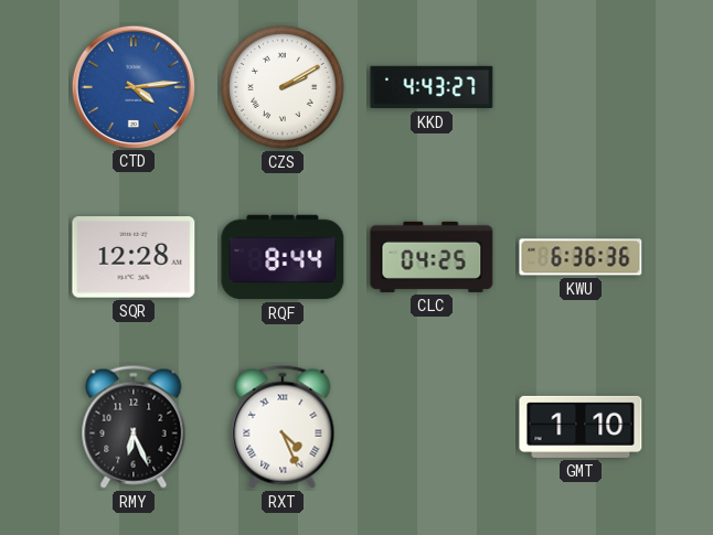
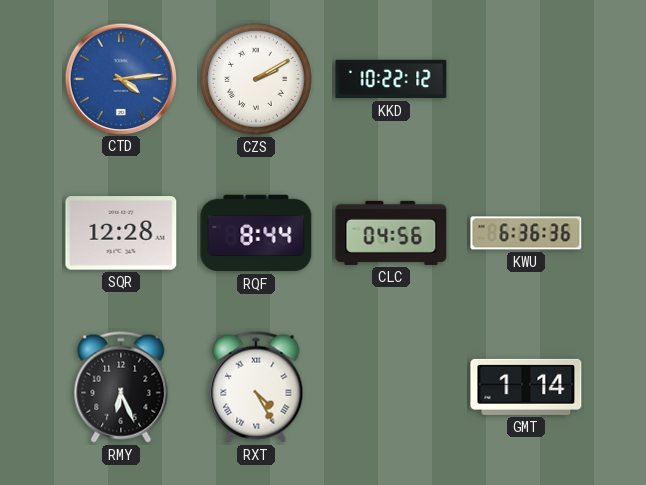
KKD: 4:43 -> 10:22 (391, 79)
CLC: 04:25 -> 04:56 (391, 233)
RXT: 4:26 -> 4:25 (256, 387)
GMT: 1:10 -> 1:14 (526, 387)
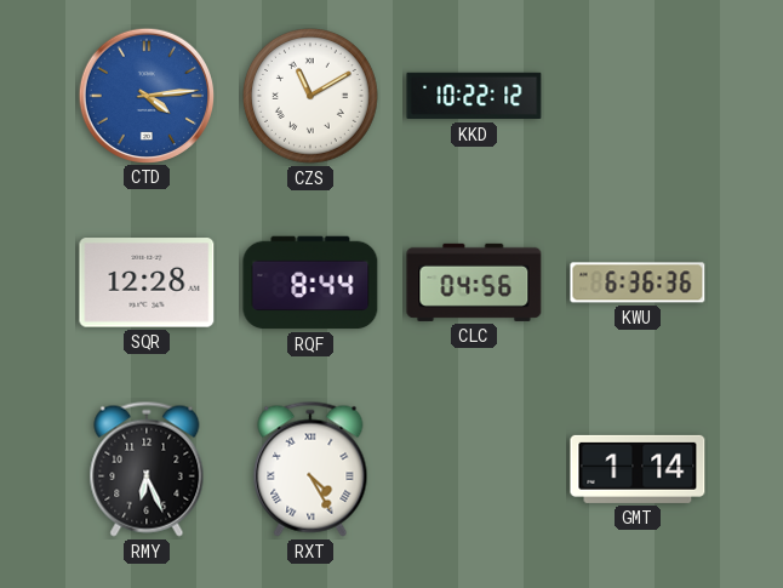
CZS: 2:10 -> 11:10 (312, 97)
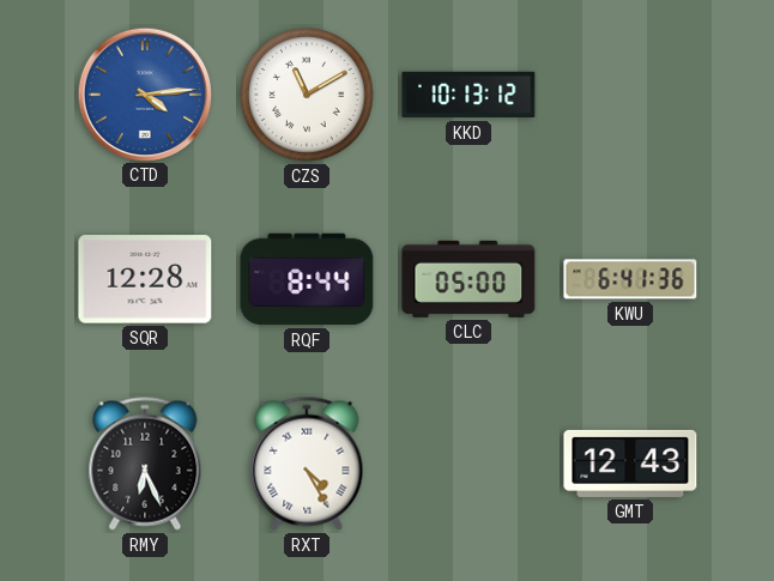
KKD: 10:22 -> 10:13 (468, 95)
CLC: 04:56 -> 05:00 (468, 279)
KWU: 6:36 -> 6:41 (630, 279)
GMT: 1:14 -> 12:43 (630, 464)
